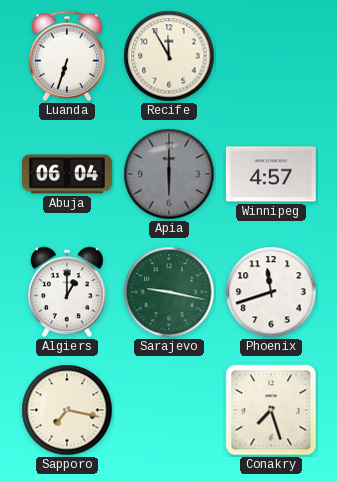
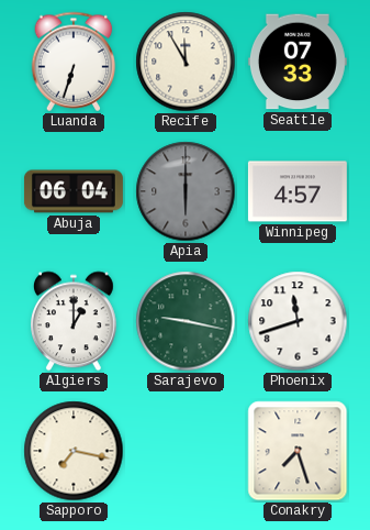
Seattle: none -> 07:33 (298, 62)
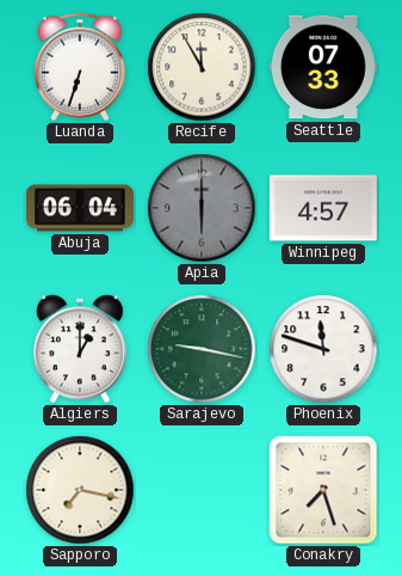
Phoenix: 11:42 -> 11:48 (323, 349)
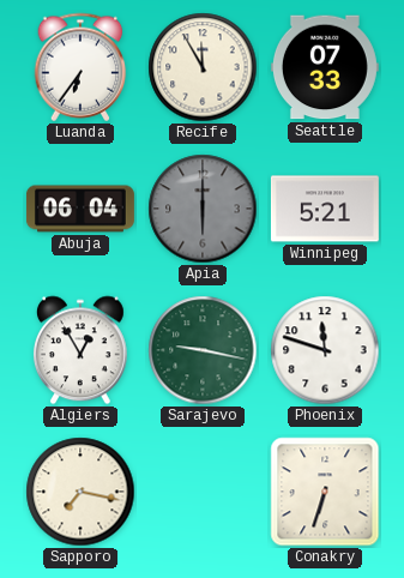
Luanda: 6:33 -> 6:36 (80, 67)
Winnipeg: 4:57 -> 5:21 (325, 209)
Algiers: 1:00 -> 12:55 (80, 350)
Conakry: 7:27 -> 6:33 (325, 492)
